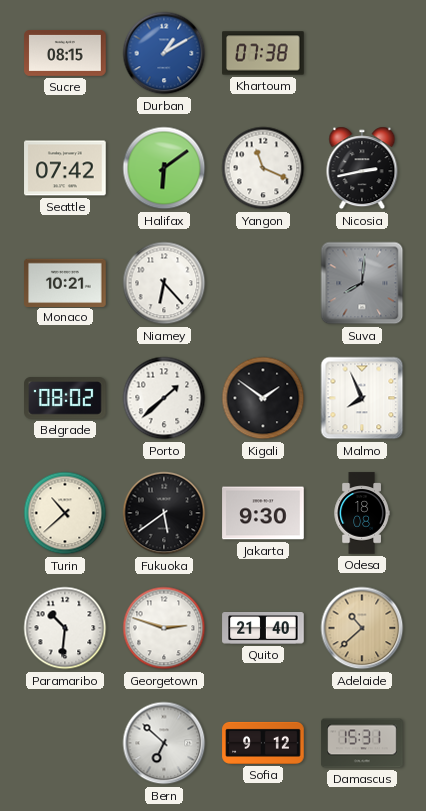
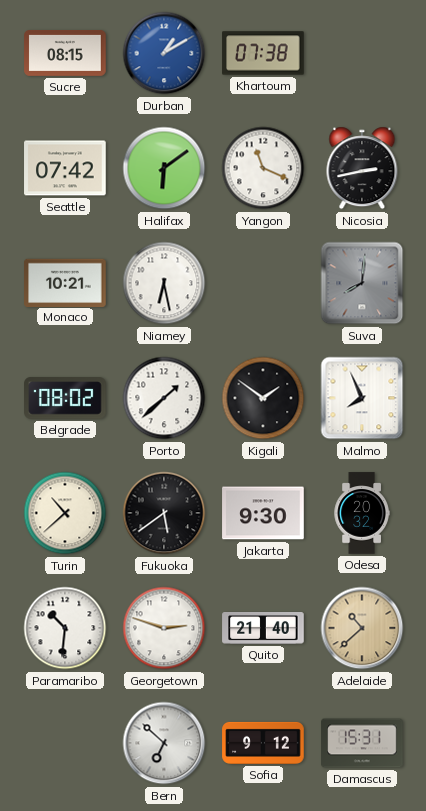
Niamey: 6:23 -> 6:28 (164, 283)
Odesa: 18:08 -> 20:32 (362, 513)
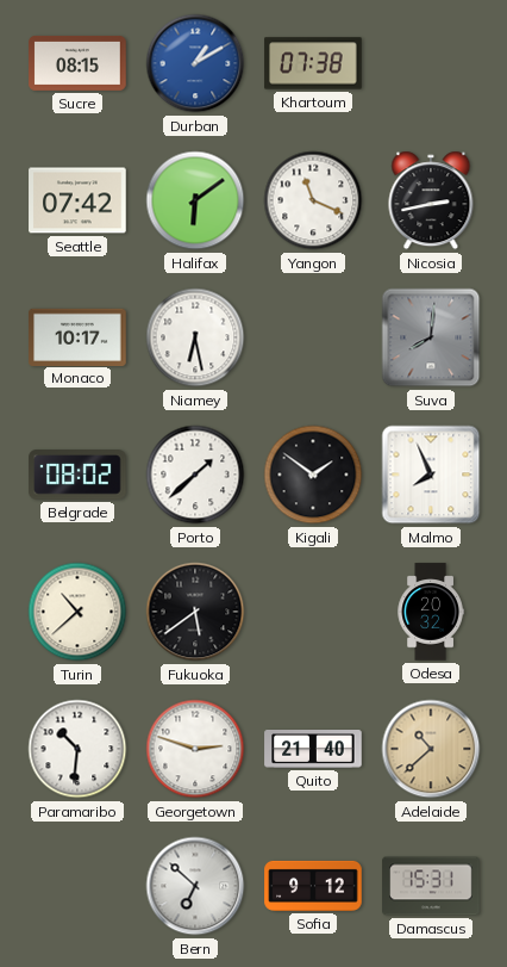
Monaco: 10:21 -> 10:17 (77, 336)
Jakarta: 9:30 -> none (263, 513)
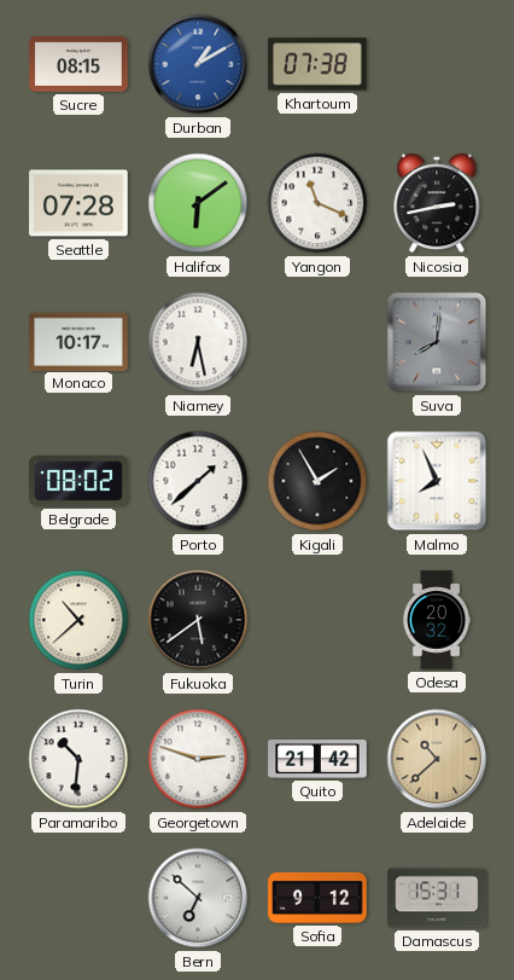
Seattle: 07:42 -> 07:28 (78, 203)
Kigali: 1:51 -> 1:55 (317, 481)
Quito: 21:40 -> 21:42 (317, 760)
